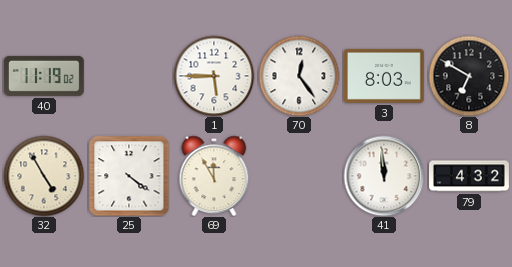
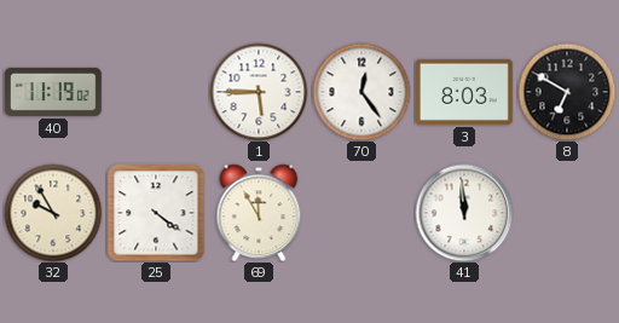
32: 4:55 -> 9:55 (53, 213)
79: 4:32 -> none (469, 176)
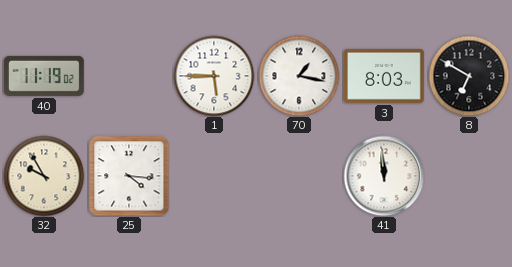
70: 12:24 -> 1:17 (299, 76)
25: 4:21 -> 4:16 (129, 176)
69: 11:55 -> none (259, 213)
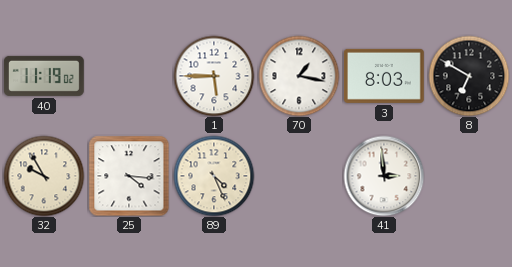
89: none -> 4:26 (214, 176)
41: 11:59 -> 2:59 (384, 176)
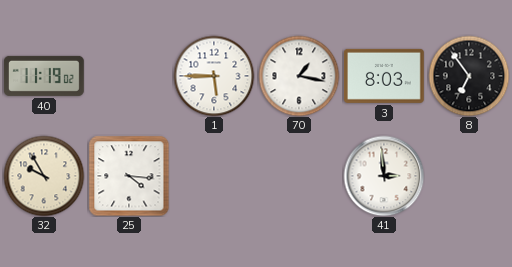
8: 6:50 -> 6:54 (469, 76)
89: 4:26 -> none (214, 176)
